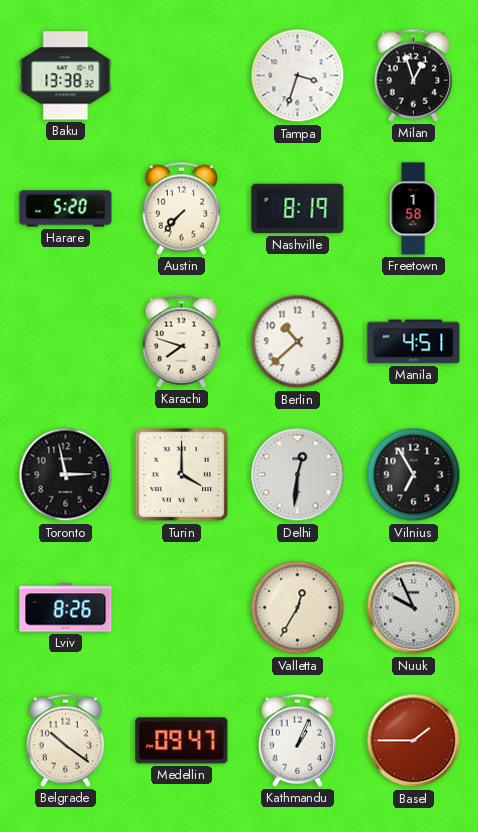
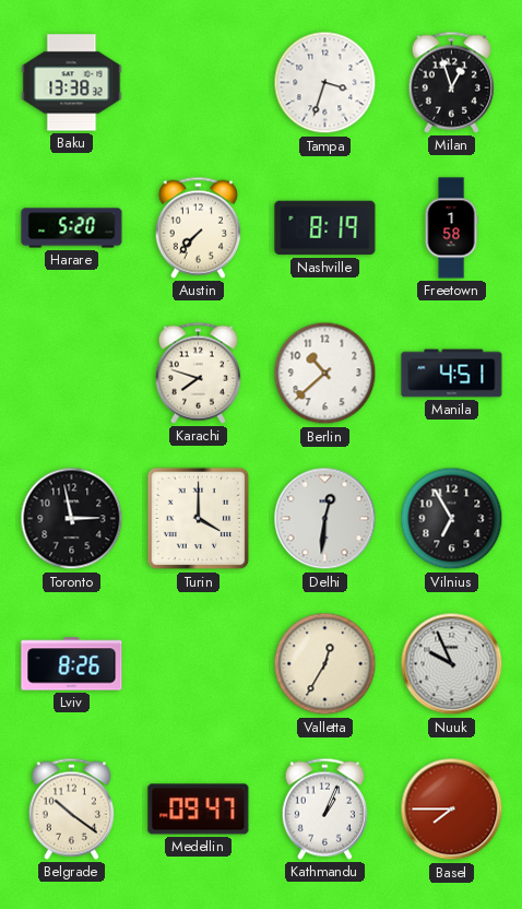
Basel: 1:45 -> 7:45 (452, 810)
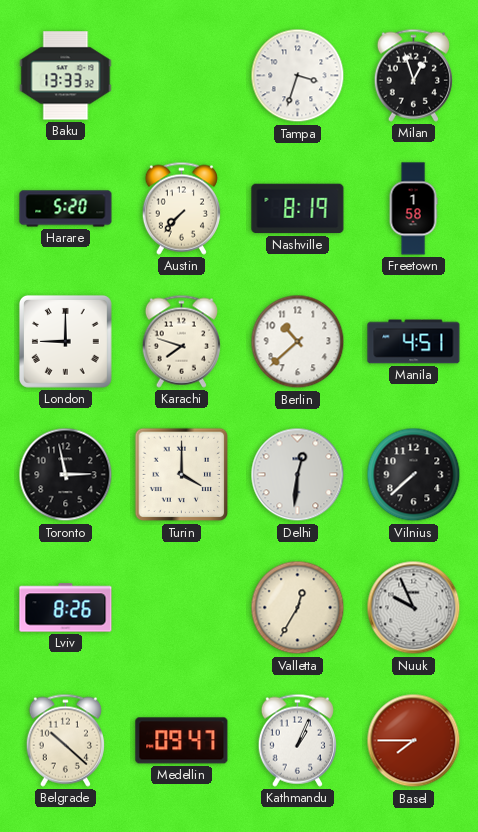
Baku: 13:38 -> 13:33 (66, 76)
London: none -> 9:00 (65, 341)
Vilnius: 6:55 -> 7:38 (414, 475)
Belgrade: 10:21 -> 10:22 (65, 740)
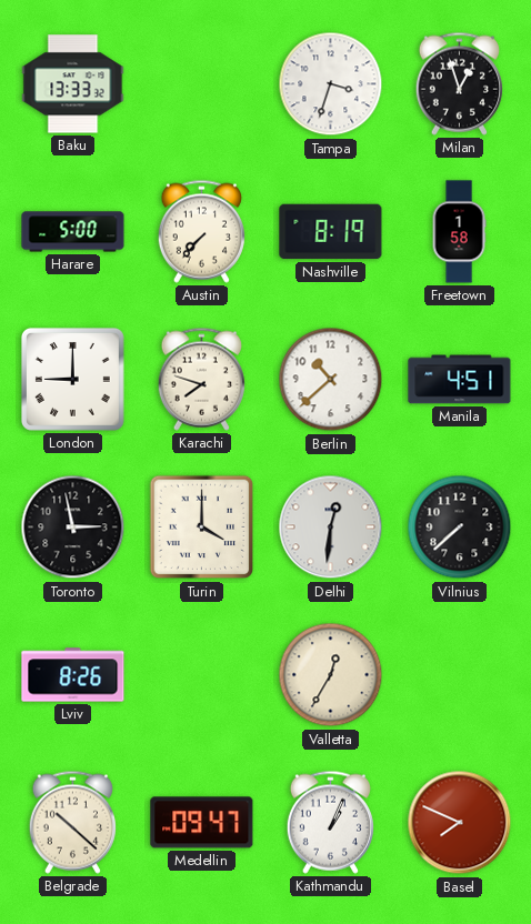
Harare: 5:20 -> 5:00 (73, 232)
Nuuk: 9:56 -> none (414, 608)
Basel: 7:45 -> 7:49 (460, 823)
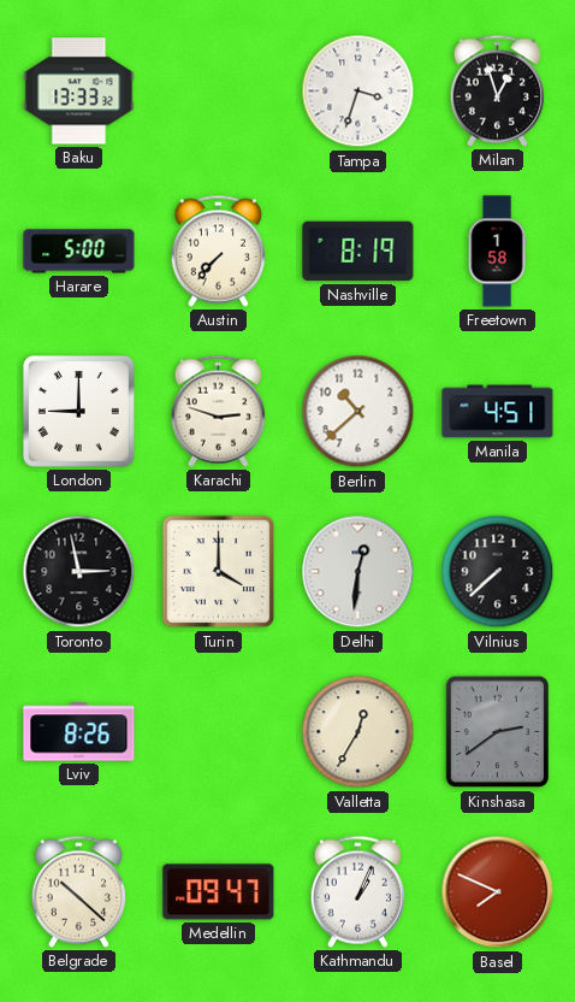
Karachi: 7:48 -> 2:48 (218, 411)
Kinshasa: none -> 2:39 (498, 732)
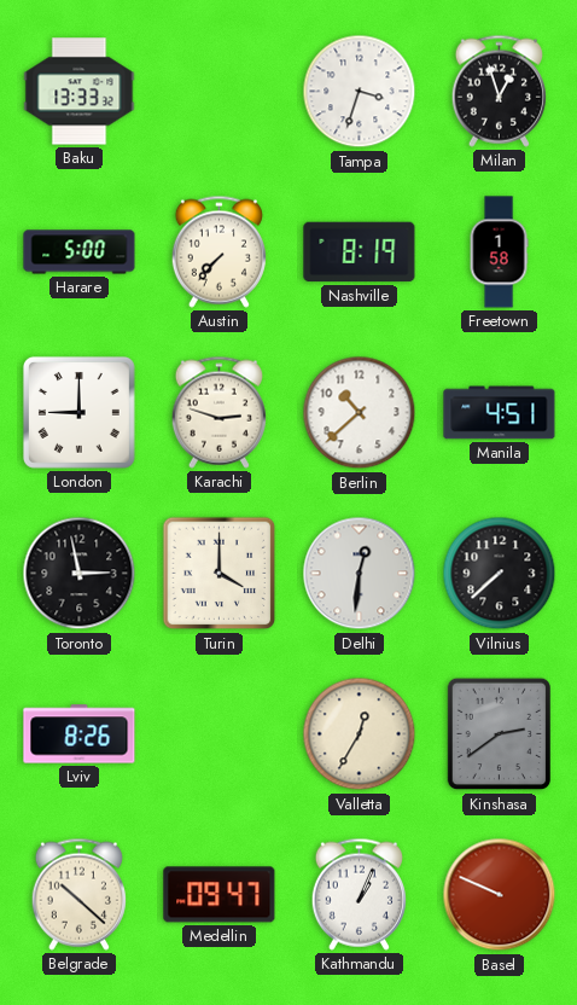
Basel: 7:49 -> 9:49 (500, 895)
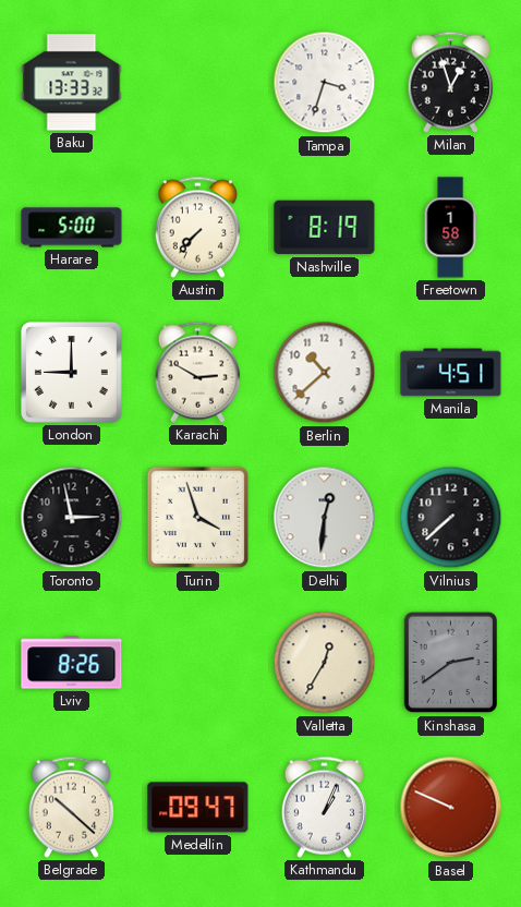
Karachi: 2:48 -> 2:50 (197, 372)
Turin: 4:00 -> 3:57 (198, 518)
